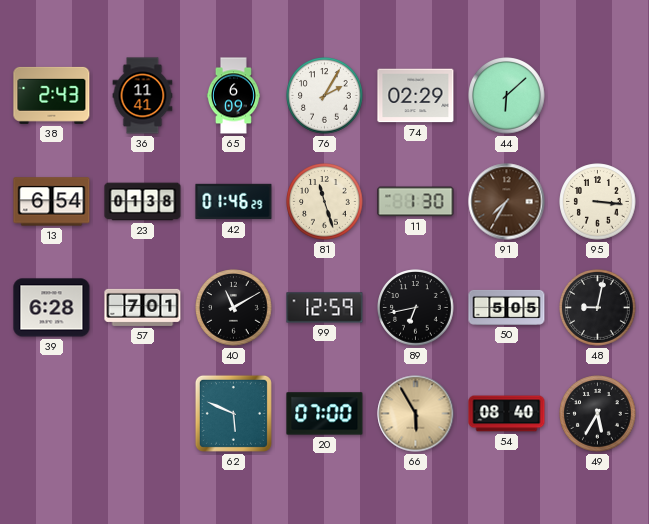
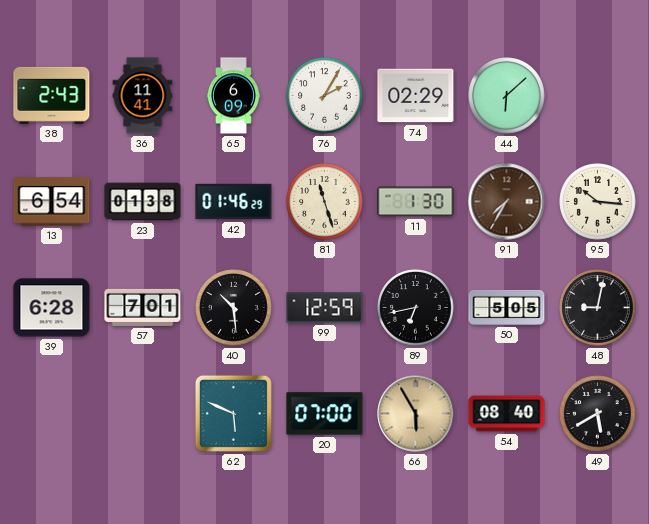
95: 3:16 -> 10:16 (598, 202)
40: 11:10 -> 10:29 (234, 308)
49: 5:35 -> 5:40 (598, 414)
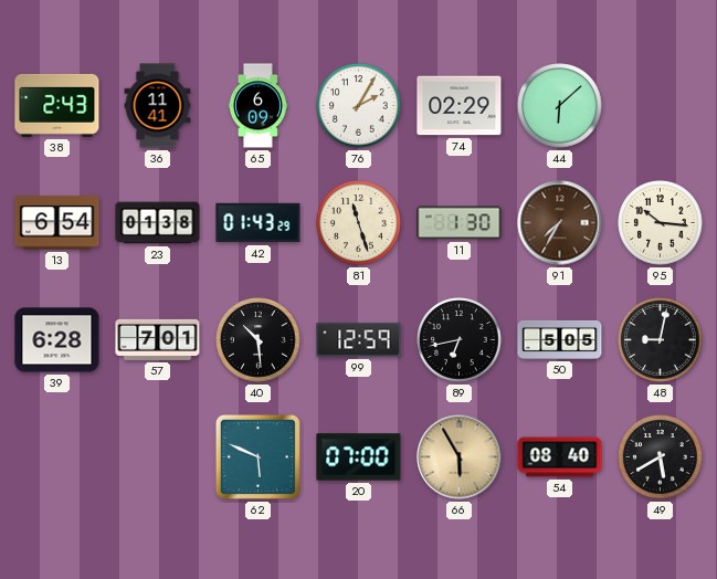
42: 01:46 -> 01:43 (259, 223)
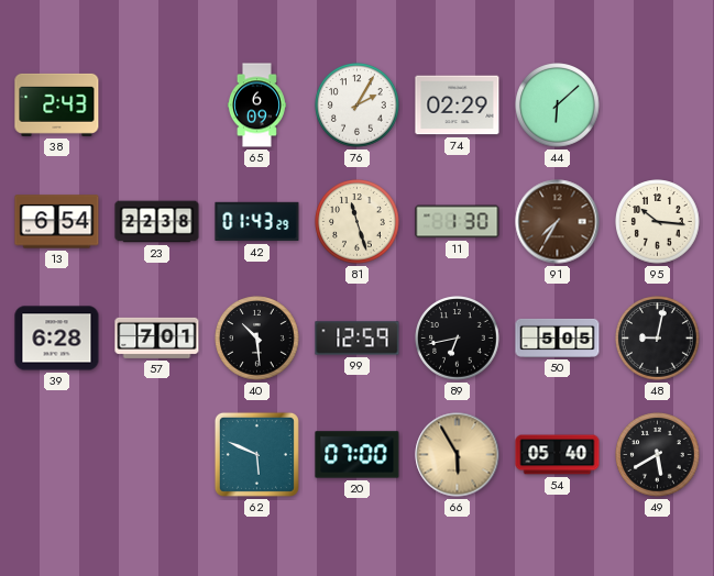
36: 11:41 -> none (158, 106)
23: 01:38 -> 22:38 (157, 222)
54: 08:40 -> 05:40 (558, 455)
